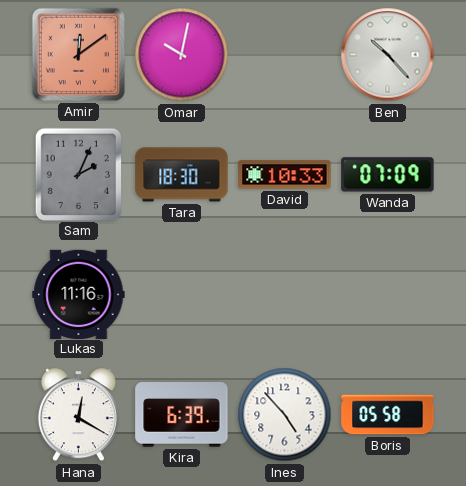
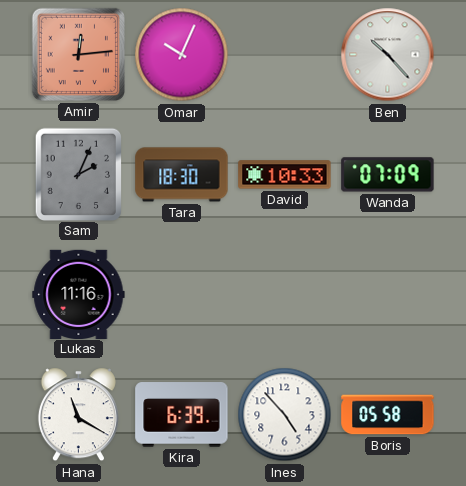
Amir: 12:09 -> 12:14 (78, 54)
Omar: 10:02 -> 10:04 (182, 55)
Hana: 12:20 -> 11:20 (78, 415)
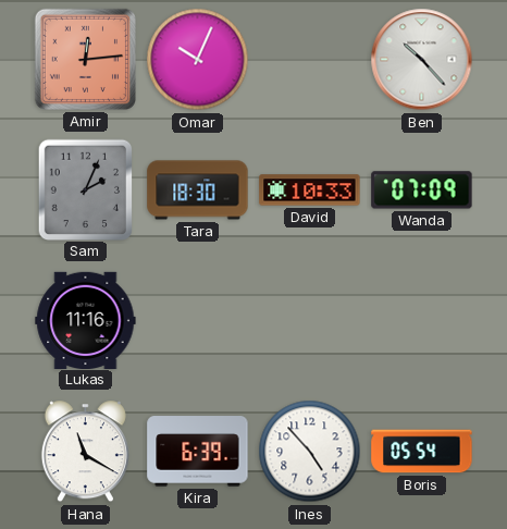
Boris: 05:58 -> 05:54 (422, 452)
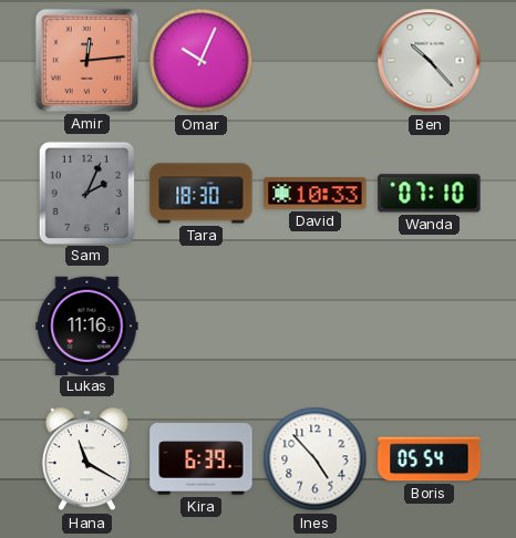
Wanda: 07:09 -> 07:10 (430, 194)
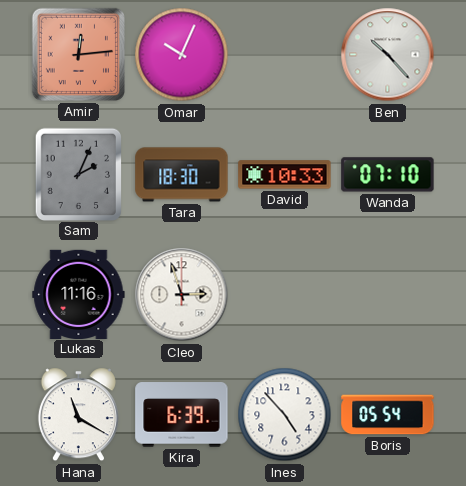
Cleo: none -> 2:57 (182, 295)
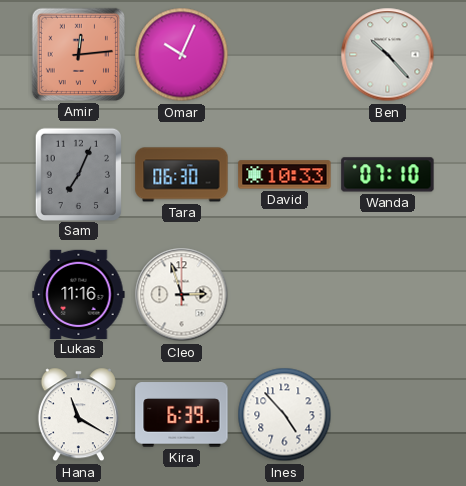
Sam: 2:04 -> 7:04 (78, 174)
Tara: 18:30 -> 06:30 (182, 175)
Boris: 05:54 -> none (388, 415)
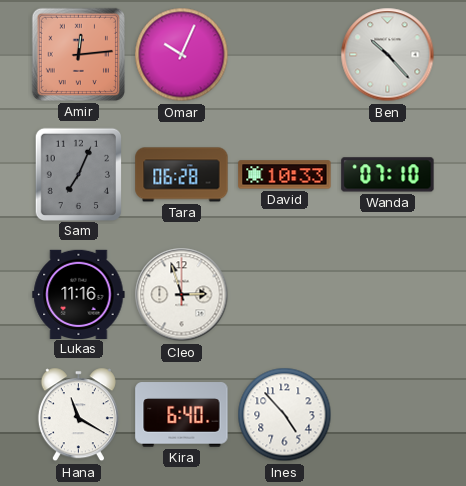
Tara: 06:30 -> 06:28 (182, 175)
Kira: 6:39 -> 6:40 (182, 415)
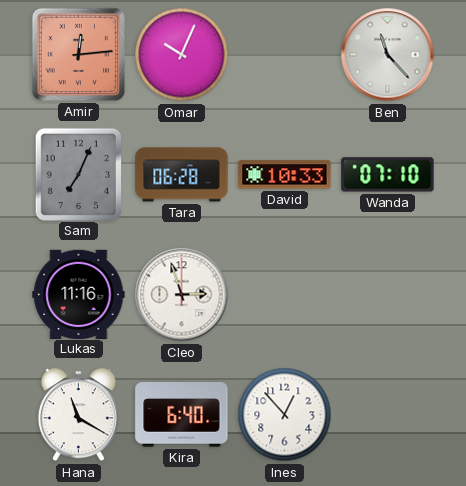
Ben: 10:23 -> 11:23 (388, 55)
Ines: 4:53 -> 12:53 (285, 415)
